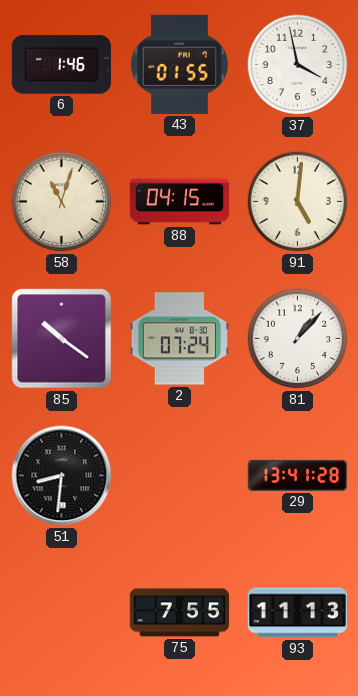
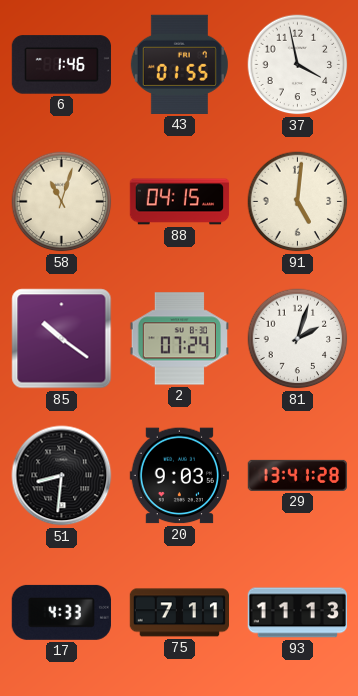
81: 1:07 -> 2:03 (298, 339)
20: none -> 9:03 (179, 476)
17: none -> 4:33 (61, 612)
75: 7:55 -> 7:11 (179, 613)
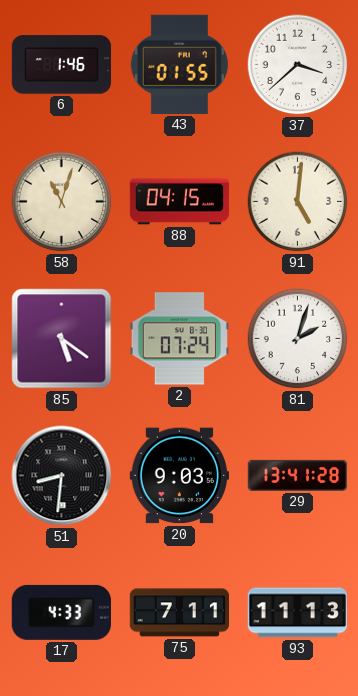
37: 3:58 -> 3:38 (298, 65)
85: 10:21 -> 5:21 (62, 339)
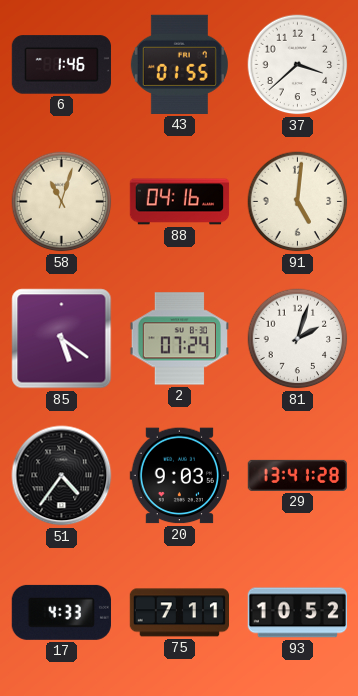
88: 04:15 -> 04:16 (180, 202)
51: 8:31 -> 4:36 (62, 476)
93: 11:13 -> 10:52 (297, 613)
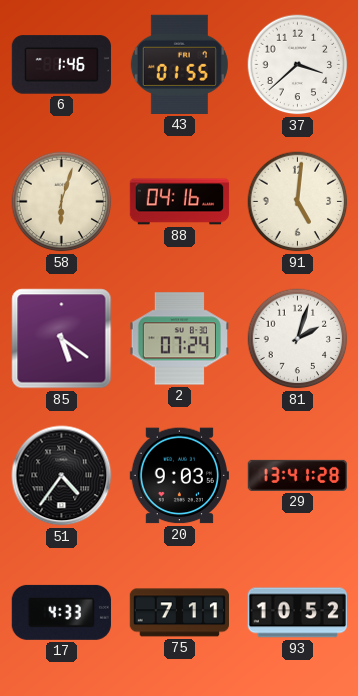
58: 11:03 -> 6:03 (62, 202)
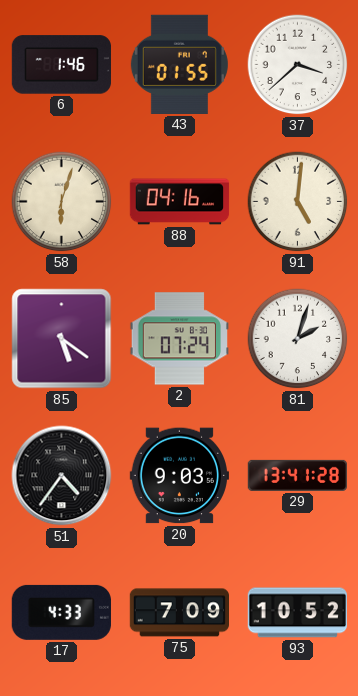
75: 7:11 -> 7:09 (179, 613)
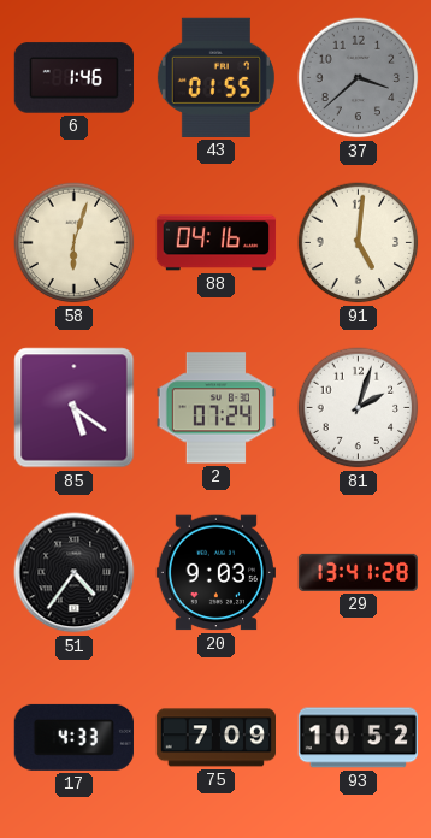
37 dial: white -> grey (359, 78)
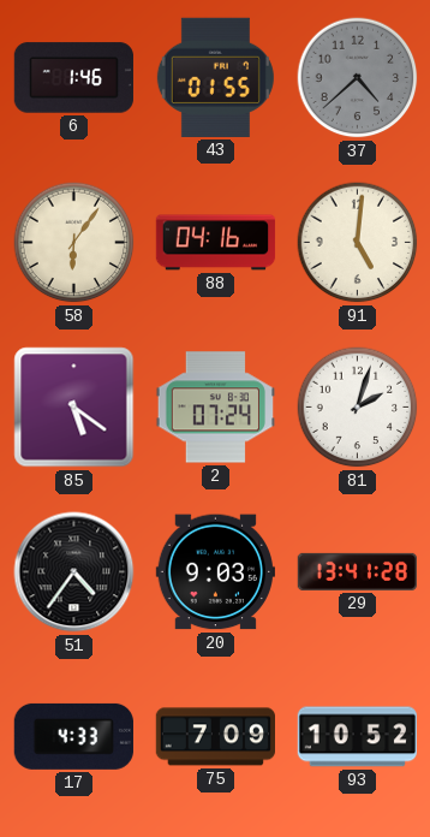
37: 3:38 -> 4:38 (358, 78)
58: 6:03 -> 6:06 (74, 243)
